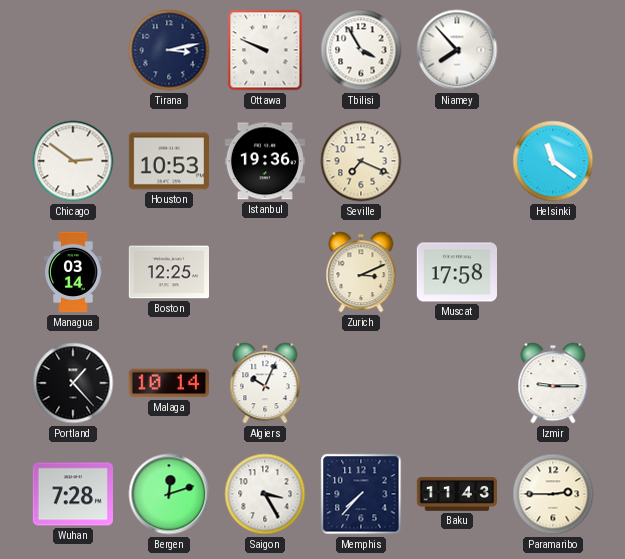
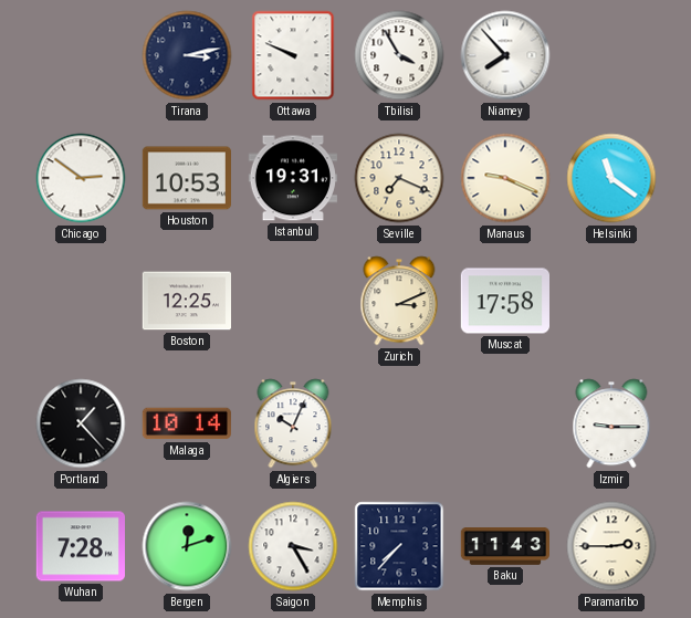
Istanbul: 19:36 -> 19:31 (292, 178)
Manaus: none -> 9:19 (505, 178)
Managua: 03:14 -> none (73, 272)
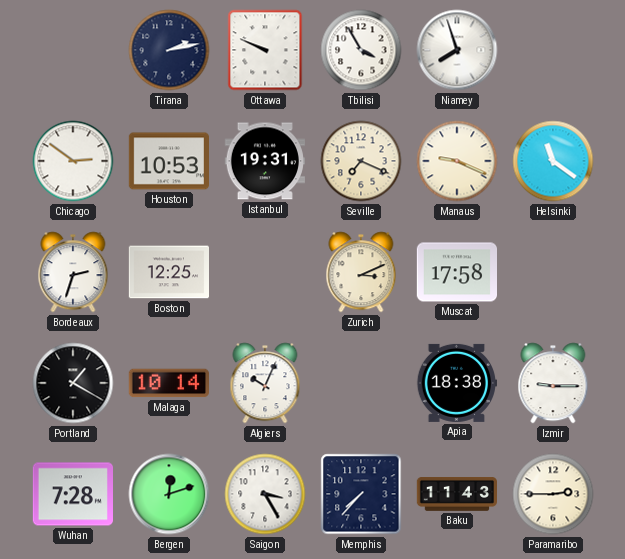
Tirana: 3:13 -> 2:13 (169, 50)
Niamey: 7:53 -> 7:57 (457, 50)
Bordeaux: none -> 2:33 (73, 272)
Portland: 1:23 -> 1:20 (73, 383)
Apia: none -> 18:38 (456, 383)
